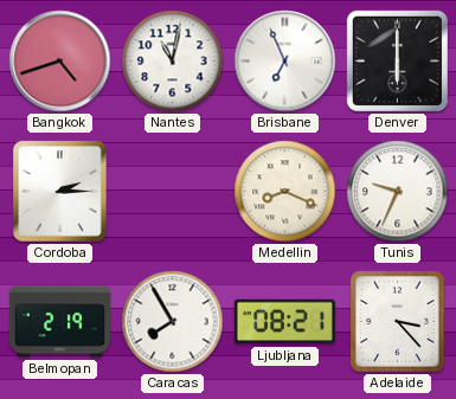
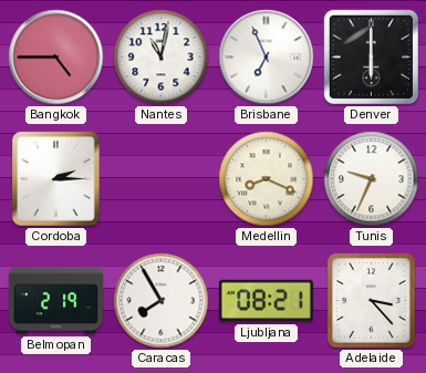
Bangkok: 4:42 -> 4:45 (56, 58)
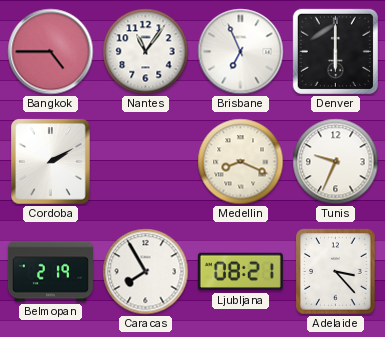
Nantes: 11:02 -> 11:06 (146, 52)
Cordoba: 2:15 -> 2:10 (51, 162)
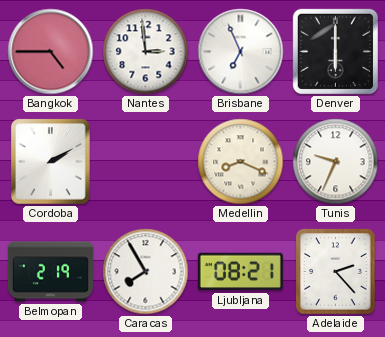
Nantes: 11:06 -> 2:59 (146, 52)
Adelaide: 3:23 -> 2:23 (336, 272)
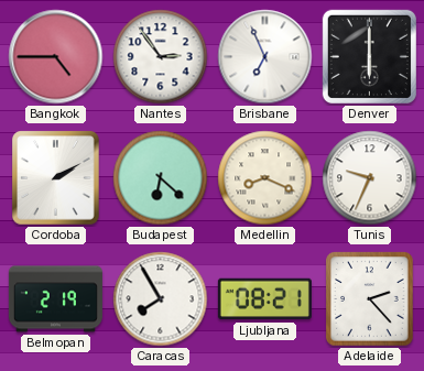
Nantes: 2:59 -> 2:54 (161, 57)
Budapest: none -> 6:22 (161, 178)
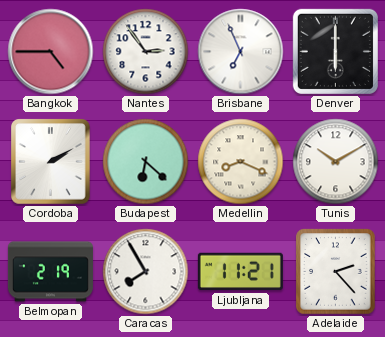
Tunis: 9:34 -> 10:10 (336, 162)
Ljubljana: 08:21 -> 11:21 (240, 272)
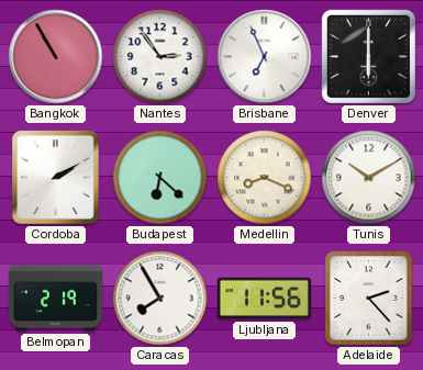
Bangkok: 4:45 -> 10:55 (56, 57)
Ljubljana: 11:21 -> 11:56 (264, 299)
